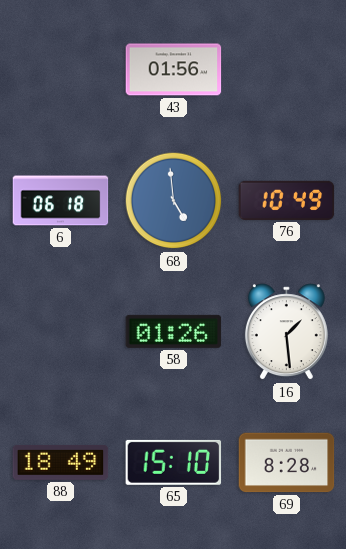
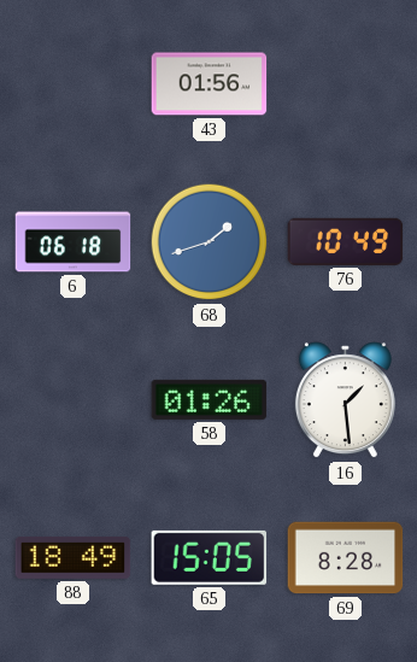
68: 4:59 -> 1:42 (210, 242)
65: 15:10 -> 15:05 (210, 557)
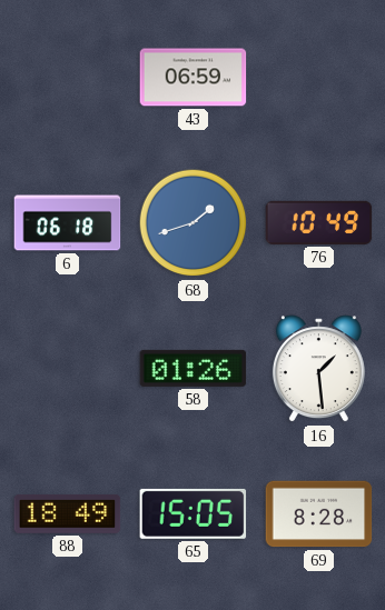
43: 01:56 -> 06:59 (194, 78)
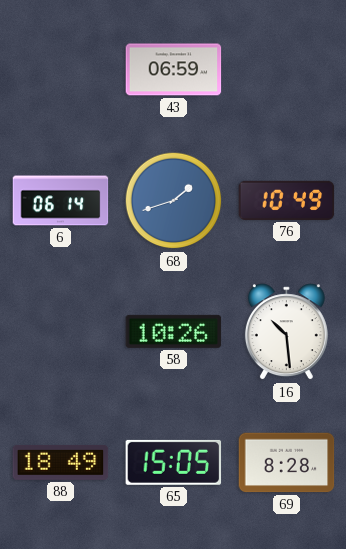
6: 06:18 -> 06:14 (61, 201)
58: 01:26 -> 10:26 (174, 331)
16: 1:29 -> 10:29 (286, 332)
